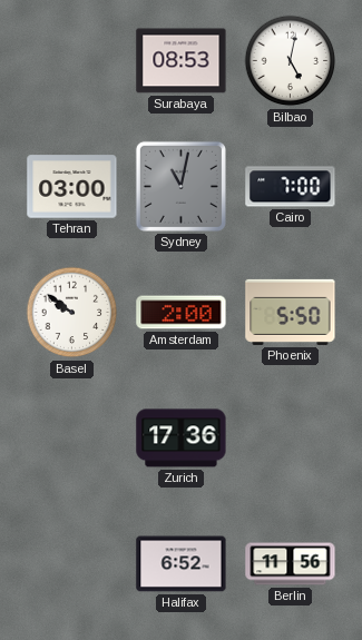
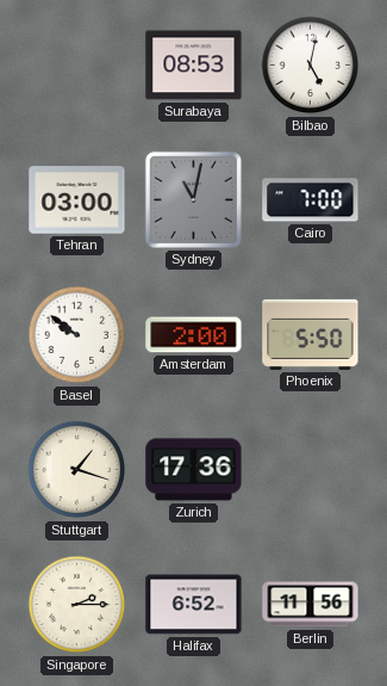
Stuttgart: none -> 1:18 (77, 470)
Singapore: none -> 2:15 (77, 605)
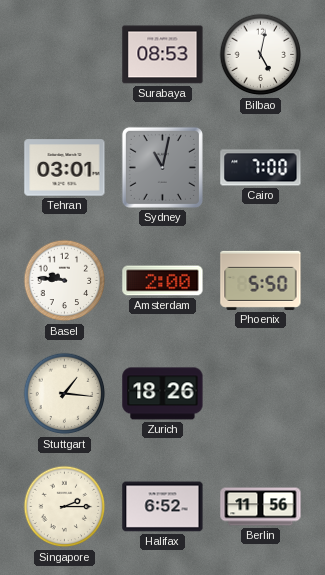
Tehran: 03:00 -> 03:01 (65, 168)
Basel: 9:51 -> 9:46 (65, 281)
Stuttgart: 1:18 -> 1:16 (65, 394)
Zurich: 17:36 -> 18:26 (163, 394)
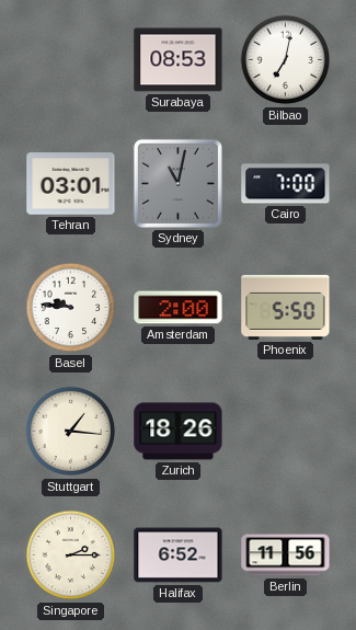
Bilbao: 5:02 -> 7:02 (286, 60)
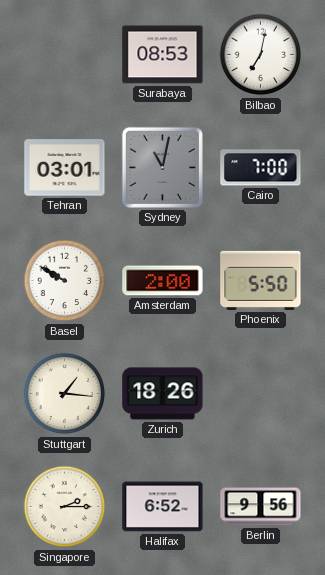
Basel: 9:46 -> 9:50 (65, 281)
Berlin: 11:56 -> 9:56 (261, 507)
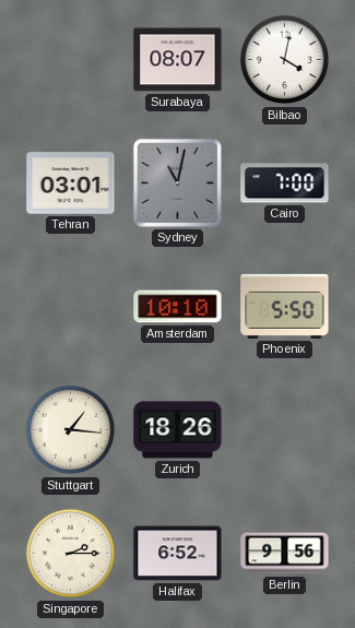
Surabaya: 08:53 -> 08:07 (178, 60)
Bilbao: 7:02 -> 4:02 (285, 60)
Basel: 9:50 -> none (65, 281)
Amsterdam: 2:00 -> 10:10 (178, 307)
